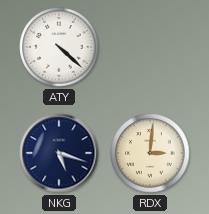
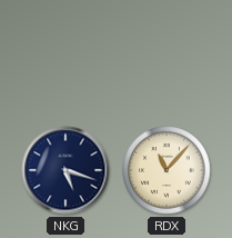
ATY: 4:22 -> none (59, 47)
RDX: 3:01 -> 11:07 (167, 170)
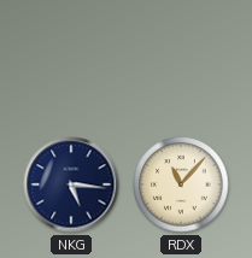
NKG: 5:18 -> 5:16 (71, 184)
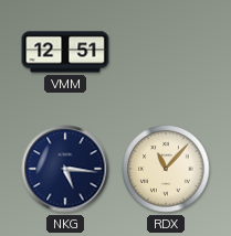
VMM: none -> 12:51 (65, 52)
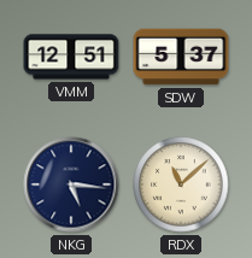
SDW: none -> 5:37 (181, 57)
RDX: 11:07 -> 11:08 (181, 184)
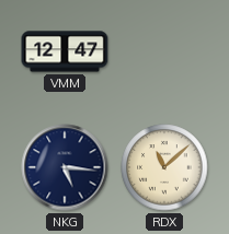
VMM: 12:51 -> 12:47 (65, 51)
SDW: 5:37 -> none (181, 57)
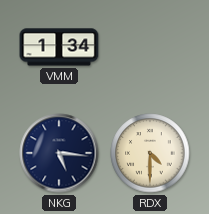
VMM: 12:47 -> 1:34 (59, 47)
RDX: 11:08 -> 4:30 (150, 153)
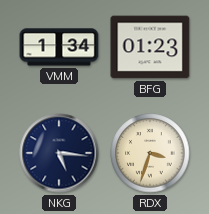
BFG: none -> 01:23 (150, 47)
RDX: 4:30 -> 3:33 (150, 153)
